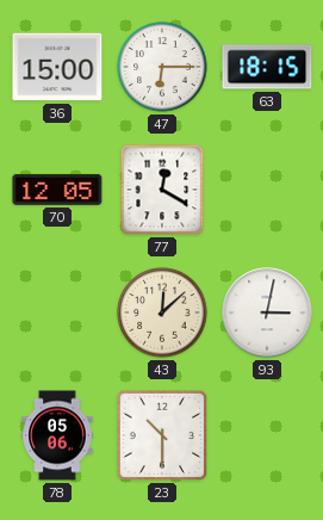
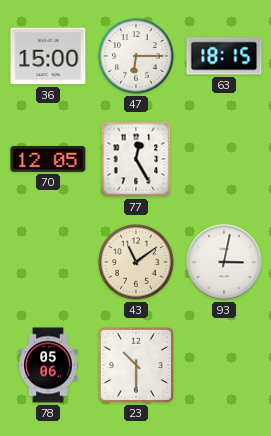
77: 12:20 -> 12:25 (136, 159)
43: 12:08 -> 11:09 (136, 262)
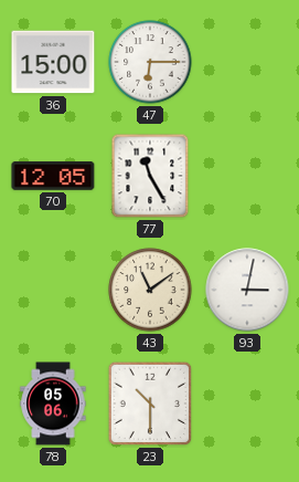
63: 18:15 -> none (224, 56)
77: 12:25 -> 11:25 (150, 176)
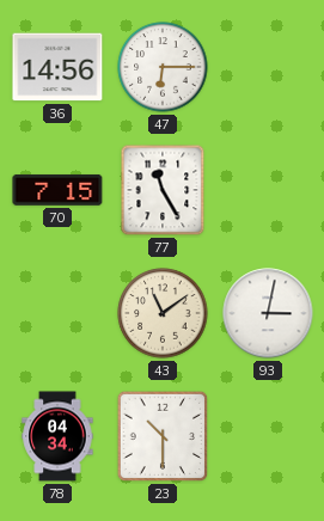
36: 15:00 -> 14:56 (57, 67)
70: 12:05 -> 7:15 (57, 190)
78: 05:06 -> 04:34 (57, 436)
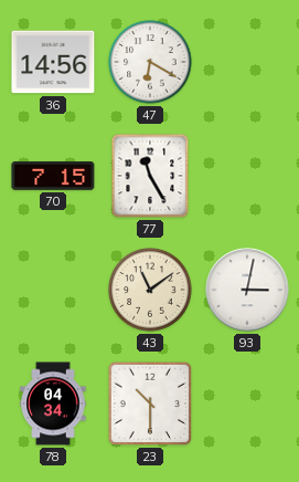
47: 6:15 -> 6:20 (150, 62)
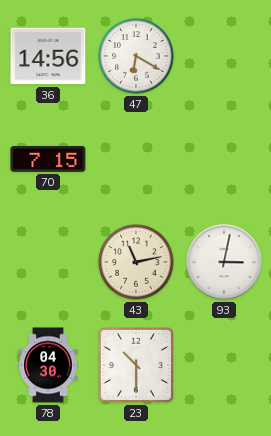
77: 11:25 -> none (150, 176)
43: 11:09 -> 11:13 (136, 262)
78: 04:34 -> 04:30 (48, 365)
